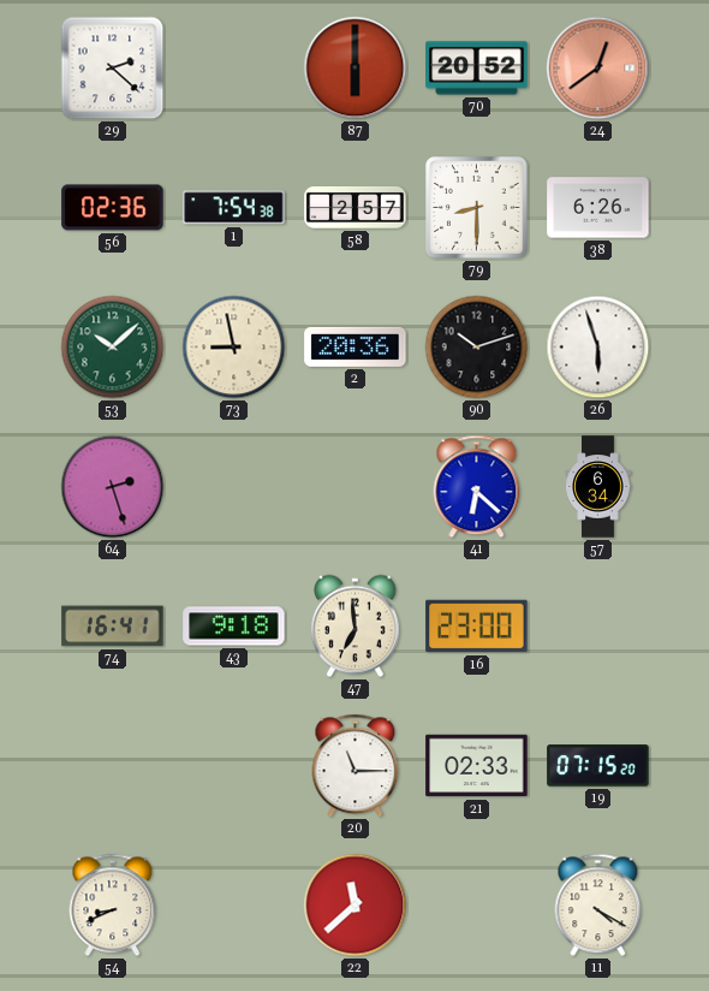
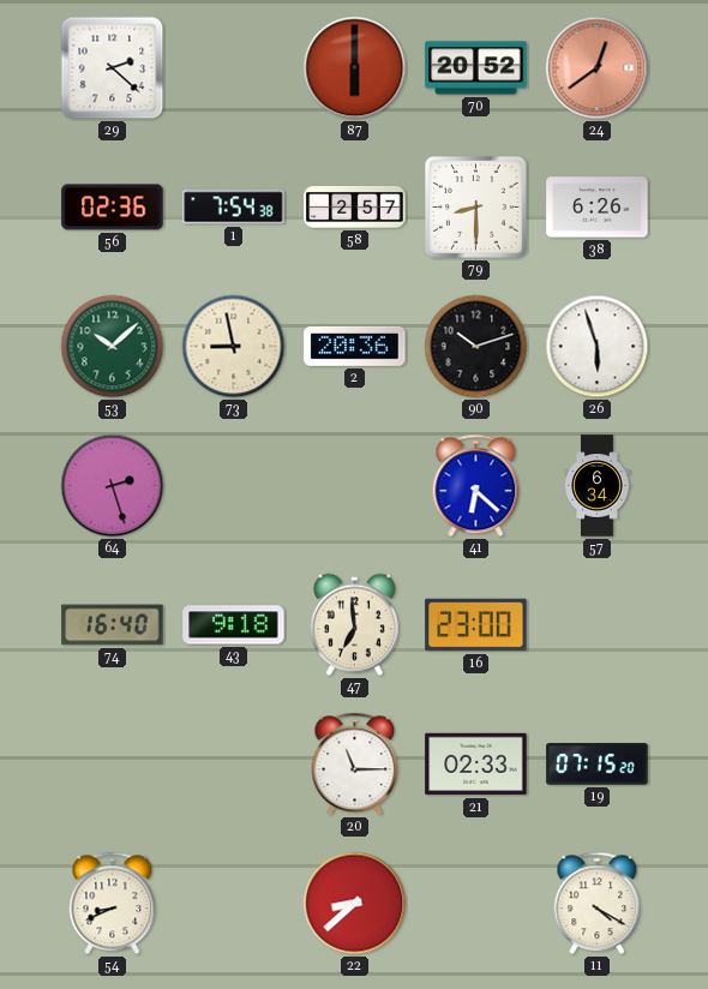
74: 16:41 -> 16:40 (113, 625)
22: 11:38 -> 8:38 (355, 904)
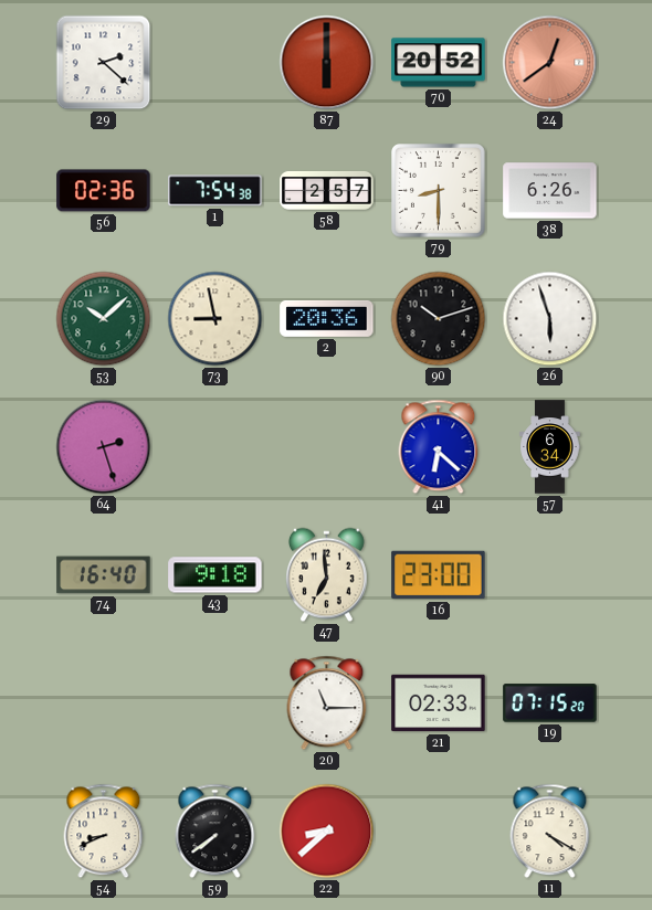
59: none -> 7:39 (215, 832)
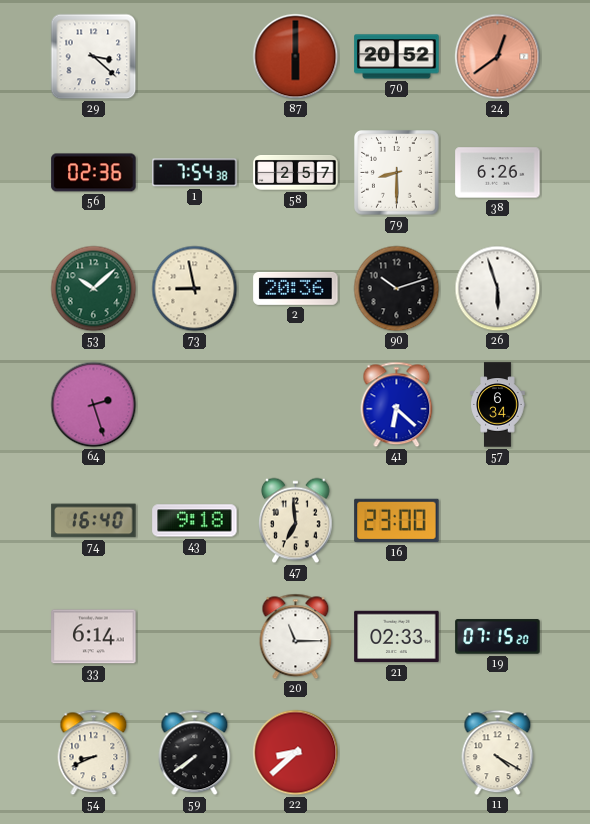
29: 2:22 -> 3:22 (94, 57)
33: none -> 6:14 (94, 637)
